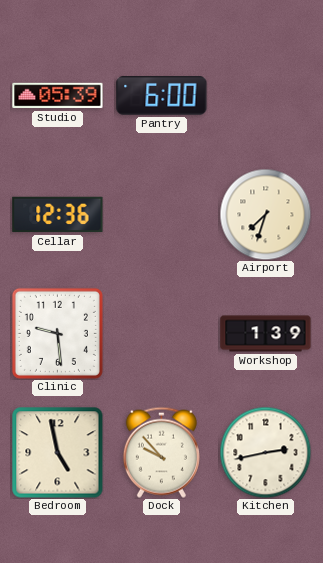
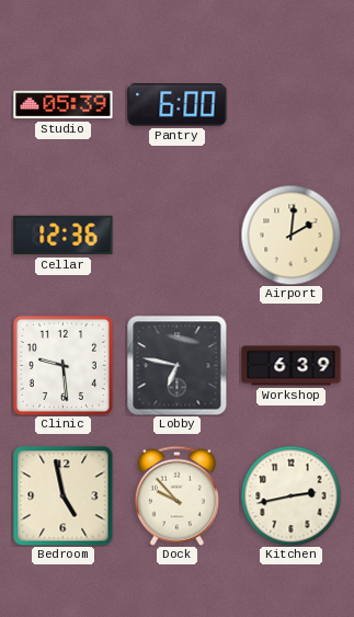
Airport: 7:33 -> 2:01 (290, 235)
Lobby: none -> 6:47 (176, 365)
Workshop: 1:39 -> 6:39 (292, 366)
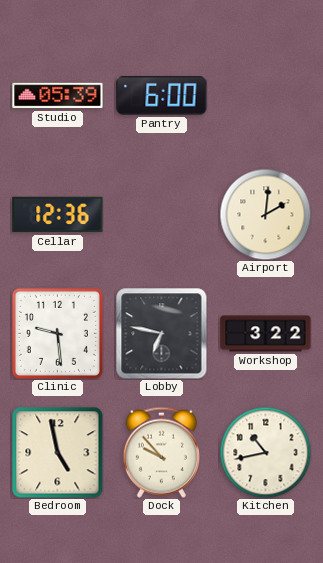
Workshop: 6:39 -> 3:22 (266, 334)
Kitchen: 2:43 -> 10:43 (265, 452)
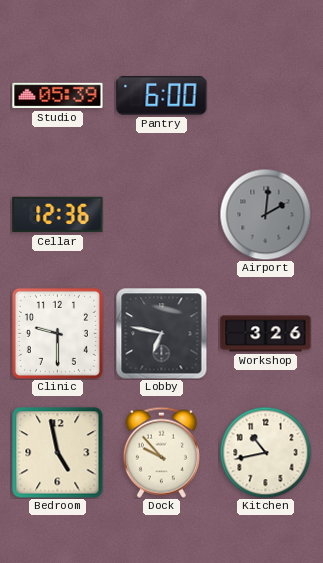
Airport dial: cream -> grey (265, 214)
Clinic: 9:29 -> 9:30 (57, 333)
Workshop: 3:22 -> 3:26 (266, 334)
